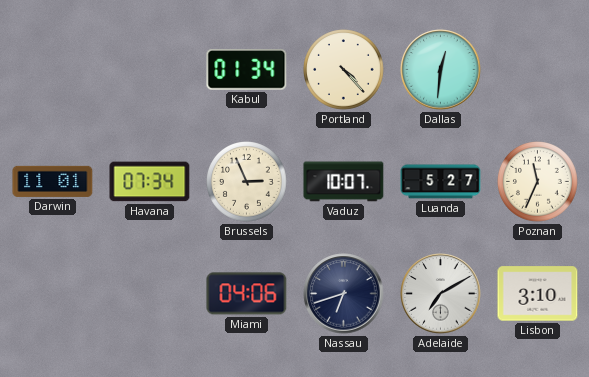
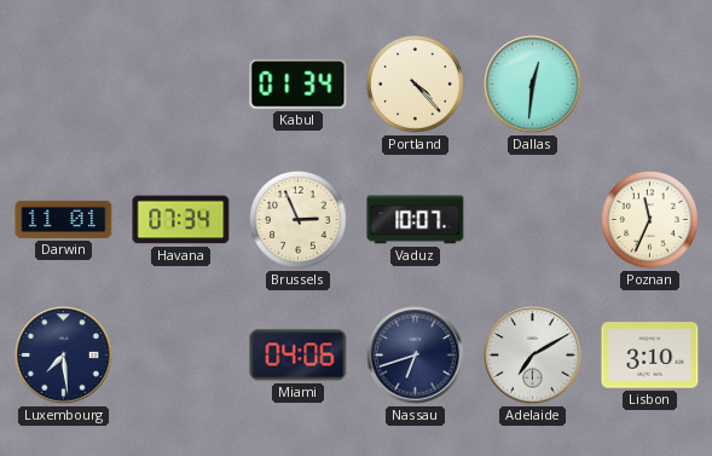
Luanda: 5:27 -> none (441, 182)
Luxembourg: none -> 7:29 (64, 356)
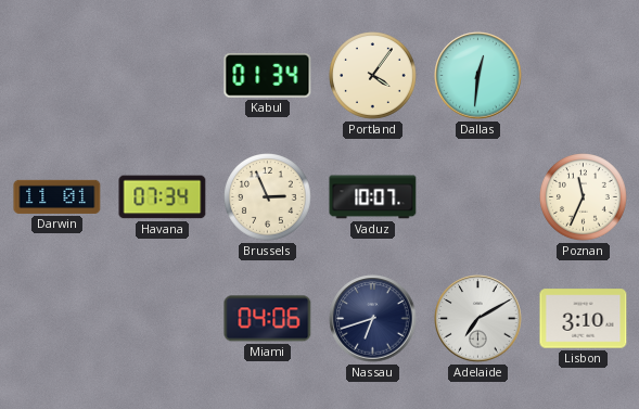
Portland: 4:23 -> 4:06 (373, 76)
Luxembourg: 7:29 -> none (64, 356)
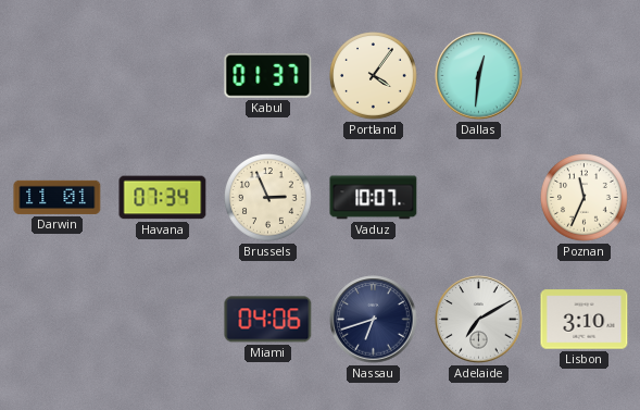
Kabul: 01:34 -> 01:37 (268, 76)
